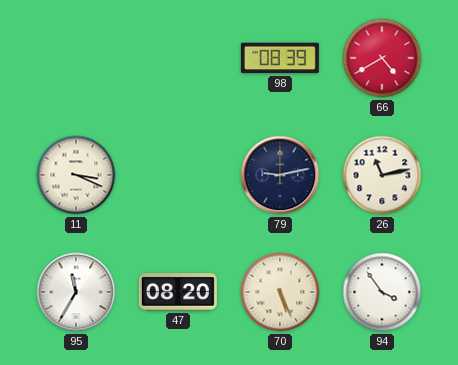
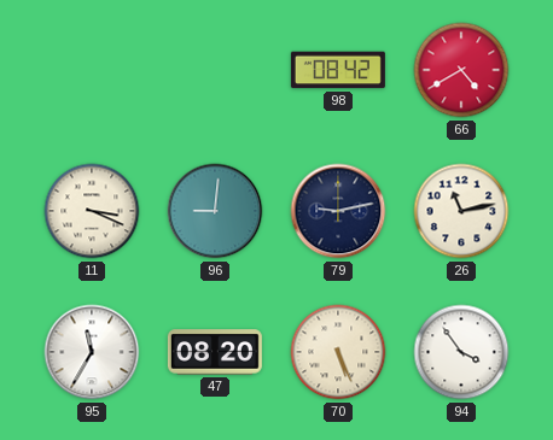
98: 08:39 -> 08:42 (338, 70)
96: none -> 9:01 (215, 211)
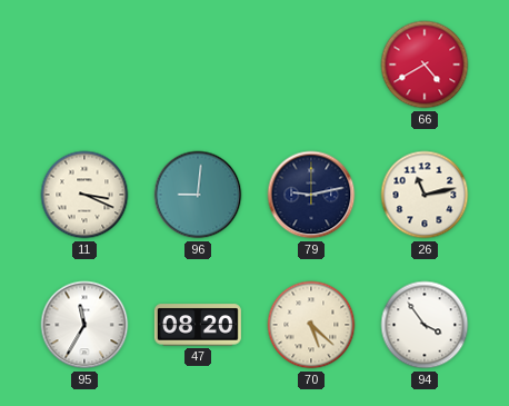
98: 08:42 -> none (338, 70)
70: 5:26 -> 5:22 (311, 325)
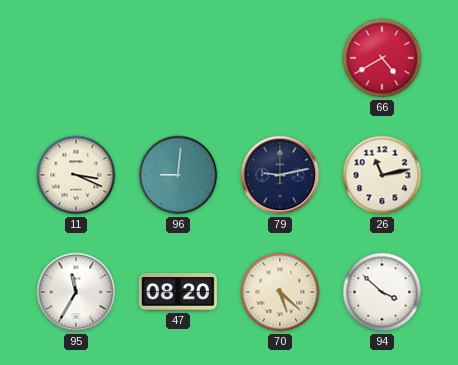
94: 3:54 -> 3:52 (382, 292)
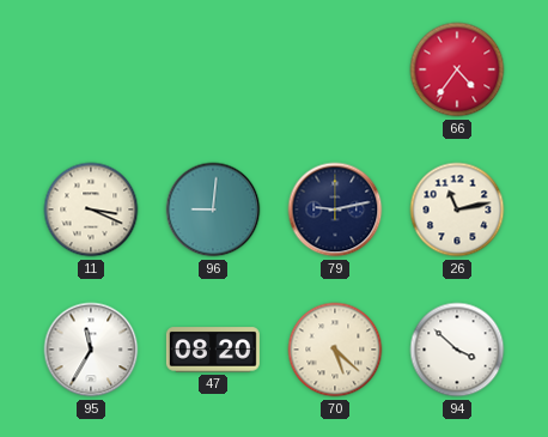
66: 4:40 -> 4:36 (457, 69)
